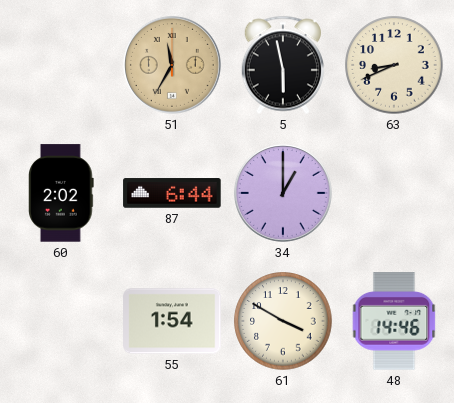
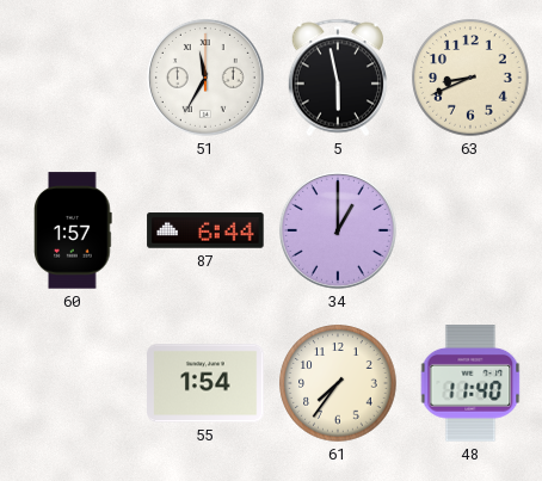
51 dial: champagne -> white (205, 78)
60: 2:02 -> 1:57 (74, 230)
61: 3:50 -> 7:36 (338, 383)
48: 14:46 -> 11:40 (470, 383)
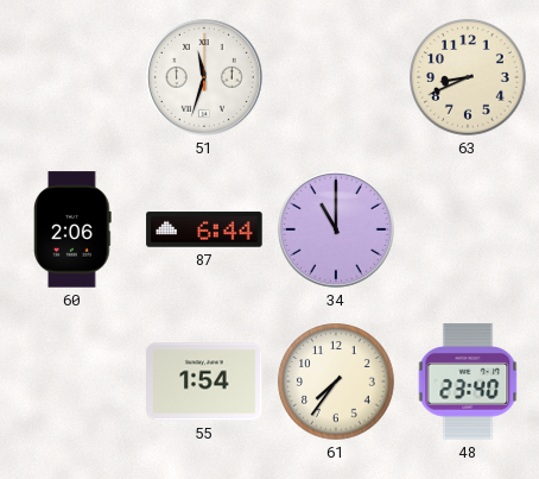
51: 11:35 -> 11:33 (204, 77)
5: 5:58 -> none (338, 78)
60: 1:57 -> 2:06 (74, 229)
34: 1:00 -> 11:00 (336, 229)
48: 11:40 -> 23:40 (468, 382)
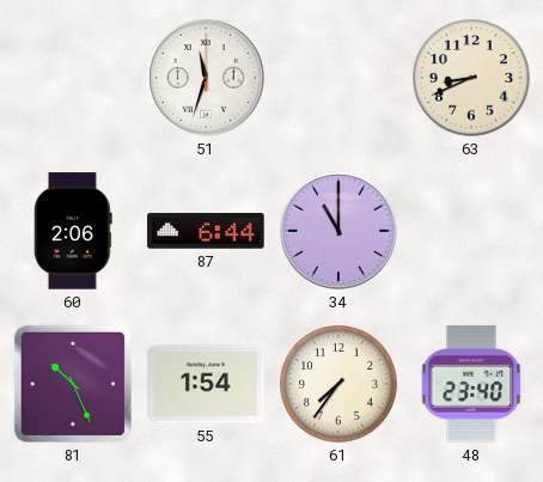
81: none -> 10:26 (73, 384)
